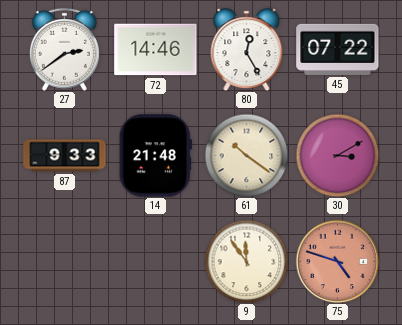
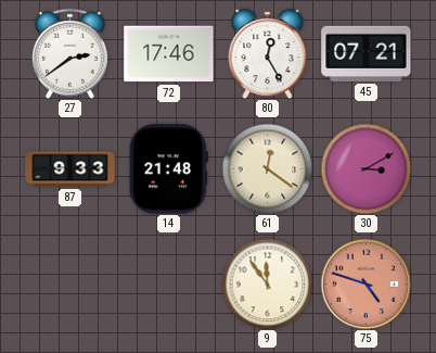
72: 14:46 -> 17:46 (169, 54)
45: 07:22 -> 07:21 (367, 53)
61: 10:21 -> 12:21 (267, 168)
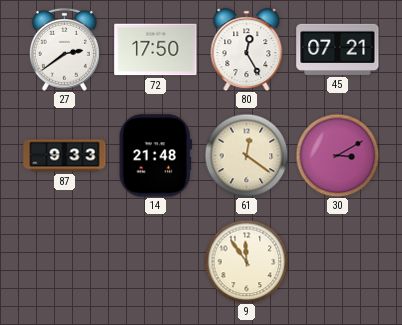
72: 17:46 -> 17:50 (156, 50)
75: 4:48 -> none (366, 283)
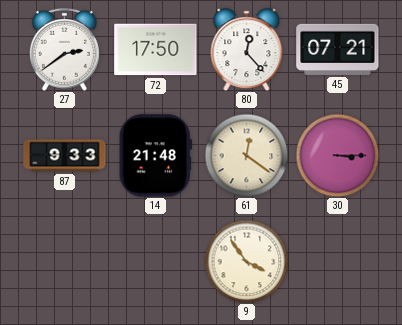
80: 12:25 -> 12:23 (247, 50)
30: 3:10 -> 3:15 (337, 155)
9: 11:54 -> 3:54 (246, 261)
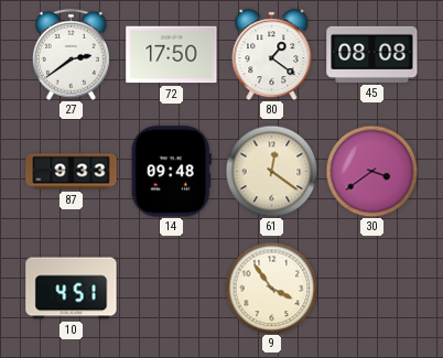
80: 12:23 -> 1:21 (272, 55)
45: 07:21 -> 08:08 (372, 54)
14: 21:48 -> 09:48 (171, 172)
30: 3:15 -> 3:39 (371, 171)
10: none -> 4:51 (72, 289)
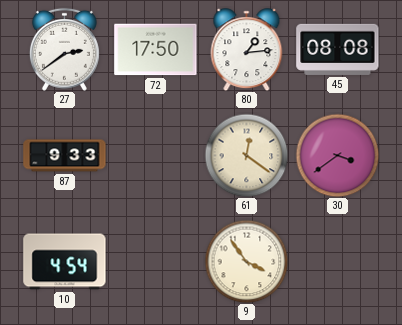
80: 1:21 -> 1:14 (247, 50)
14: 09:48 -> none (171, 172)
10: 4:51 -> 4:54 (65, 262)
